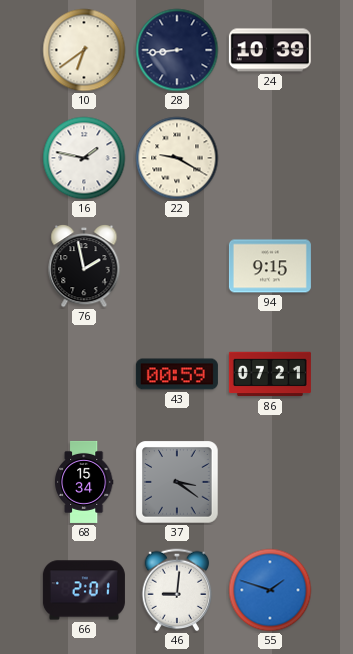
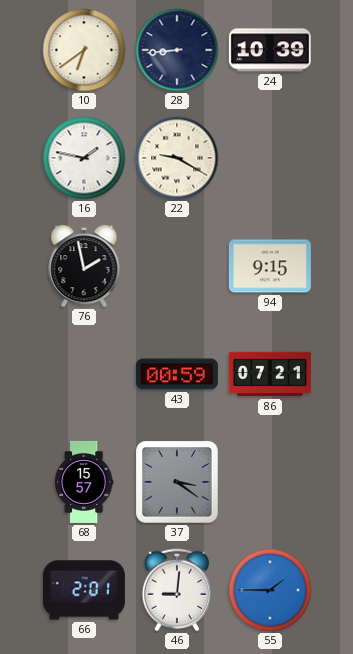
68: 15:34 -> 15:57 (84, 482)
55: 1:48 -> 1:45 (270, 590)
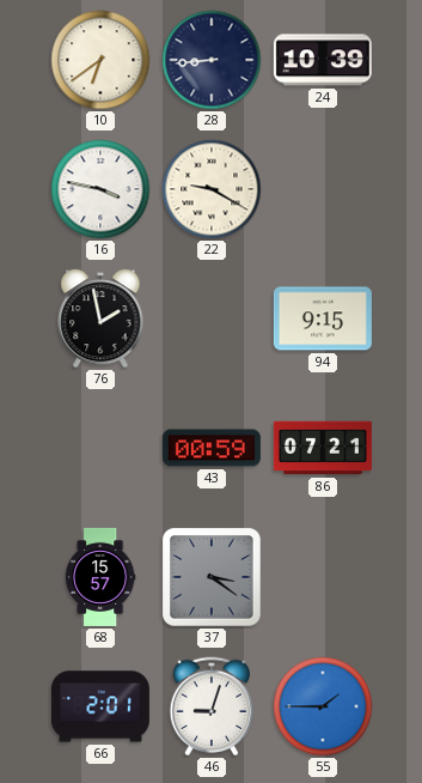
16: 1:47 -> 3:47 (100, 189)
46: 9:01 -> 9:03 (212, 706)
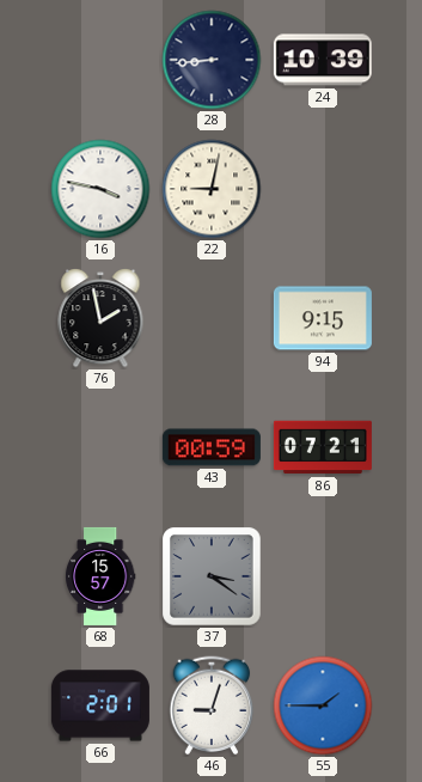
10: 6:39 -> none (100, 60)
22: 9:20 -> 9:02 (212, 189)
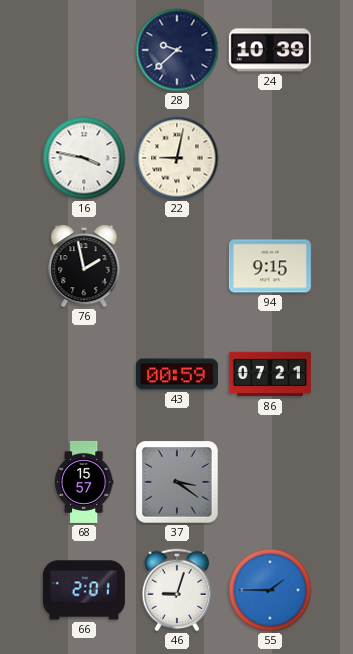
28: 8:44 -> 9:38 (177, 50)
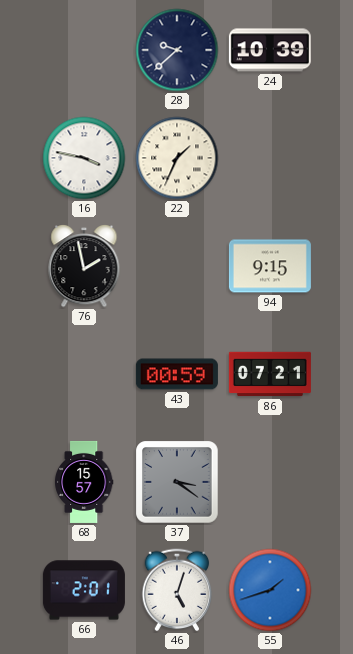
22: 9:02 -> 1:34 (177, 158)
46: 9:03 -> 5:03 (177, 590)
55: 1:45 -> 1:42 (270, 590)
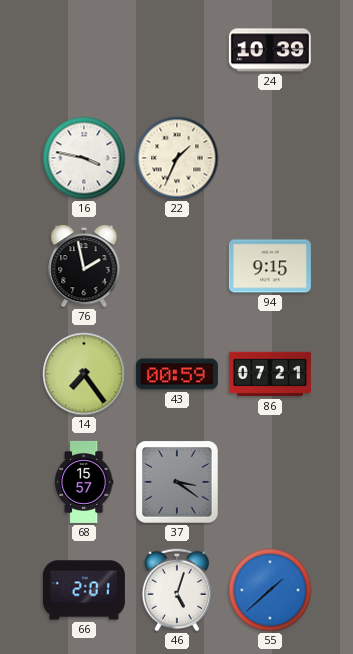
28: 9:38 -> none (177, 50)
14: none -> 7:24 (84, 374)
55: 1:42 -> 1:38 (270, 590)
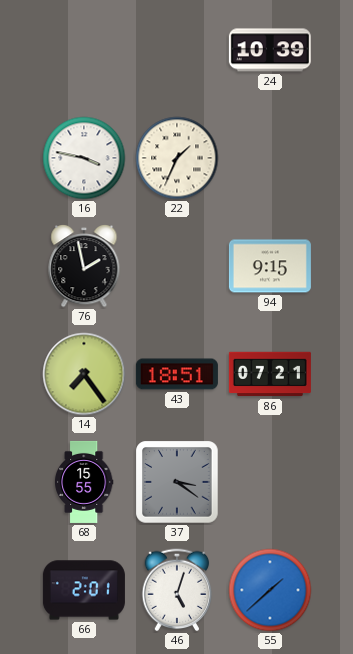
43: 00:59 -> 18:51 (177, 374)
68: 15:57 -> 15:55 (84, 482)
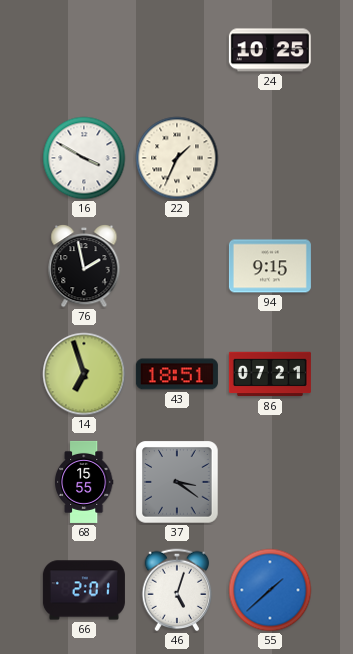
24: 10:39 -> 10:25 (270, 50)
16: 3:47 -> 3:50 (84, 158)
14: 7:24 -> 6:57 (84, 374)
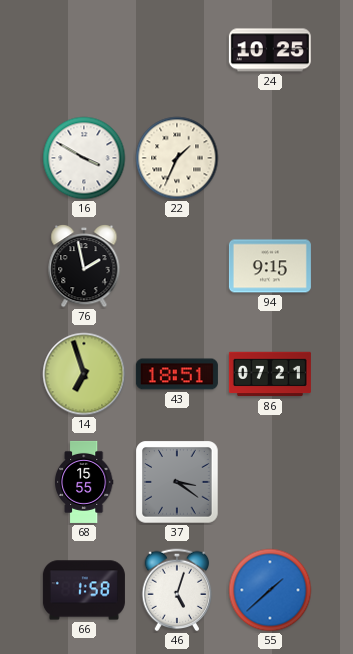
66: 2:01 -> 1:58 (84, 590)
